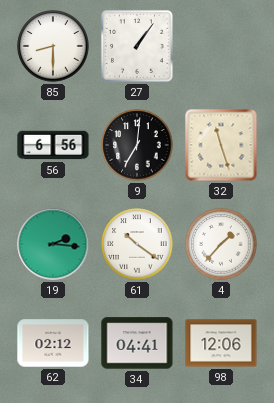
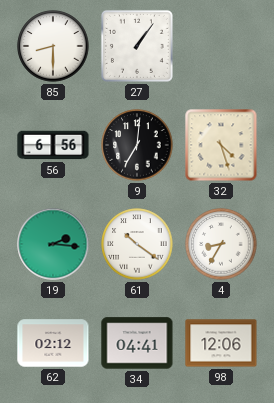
32: 11:27 -> 4:27 (221, 145)
4: 1:37 -> 8:35 (221, 244)
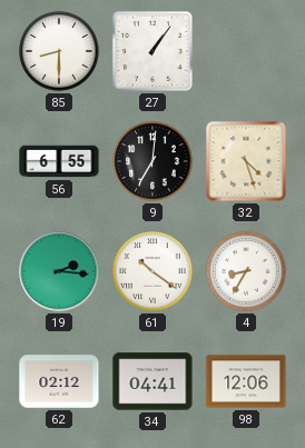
56: 6:56 -> 6:55 (59, 161)
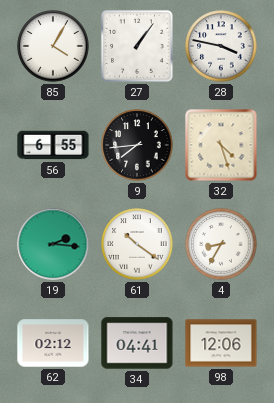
85: 8:30 -> 4:05 (53, 46)
28: none -> 3:47 (221, 46)
9: 7:01 -> 7:44 (137, 145)
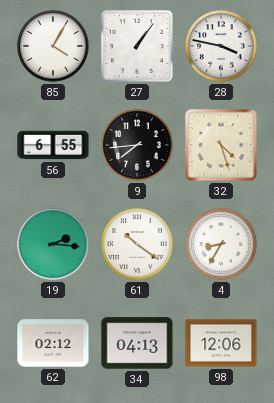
34: 04:41 -> 04:13 (137, 343)
